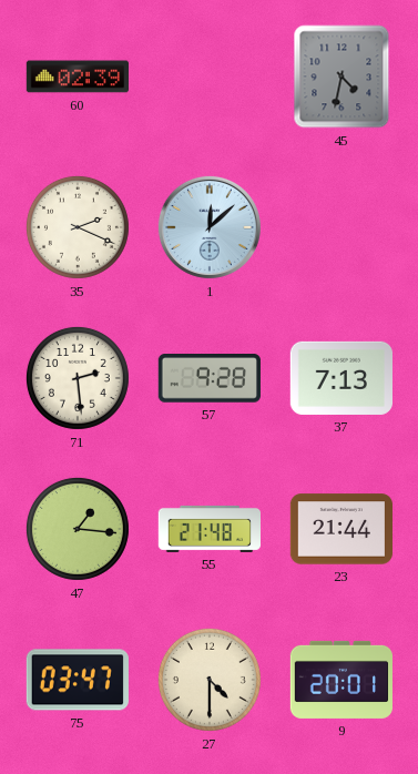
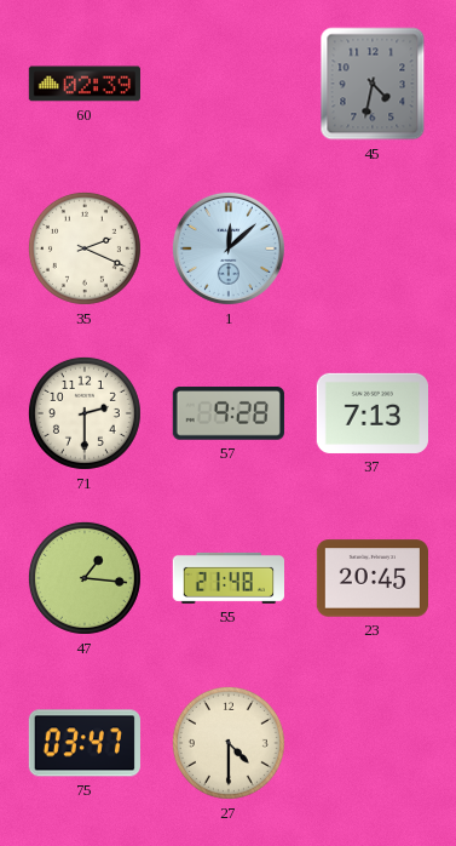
71: 2:29 -> 2:30 (85, 413)
23: 21:44 -> 20:45 (371, 578)
9: 20:01 -> none (340, 680)
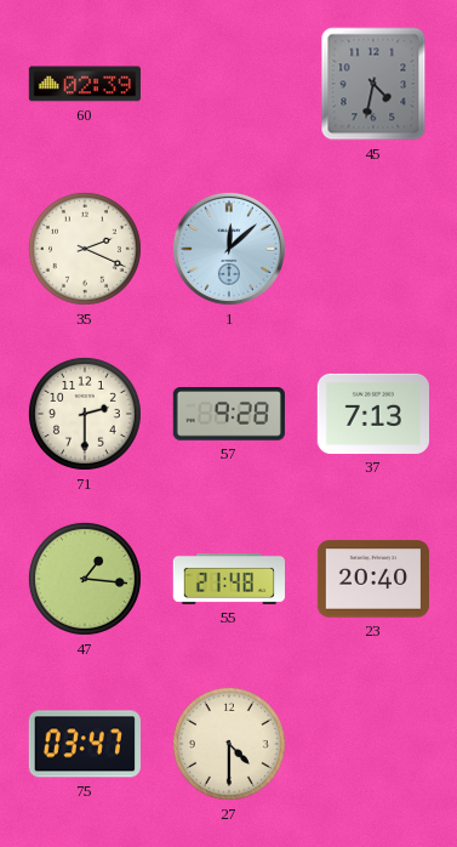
23: 20:45 -> 20:40 (372, 579)
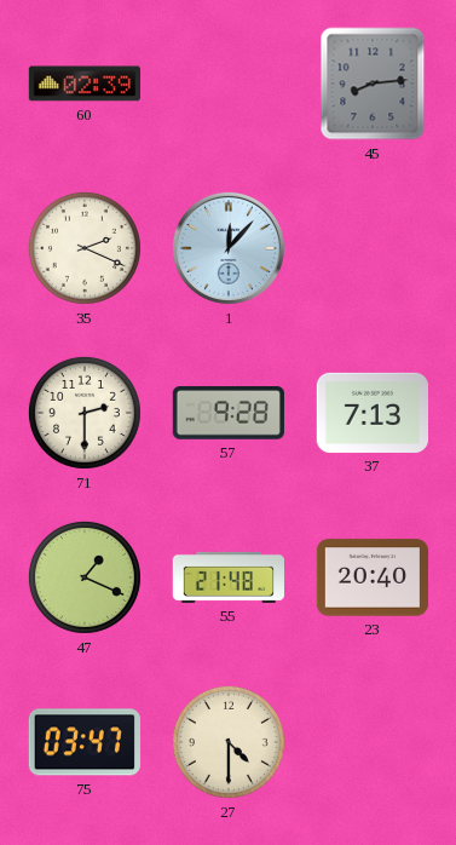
45: 4:32 -> 8:14 (373, 84)
1: 12:08 -> 12:07 (229, 248)
47: 1:16 -> 1:19 (85, 577)
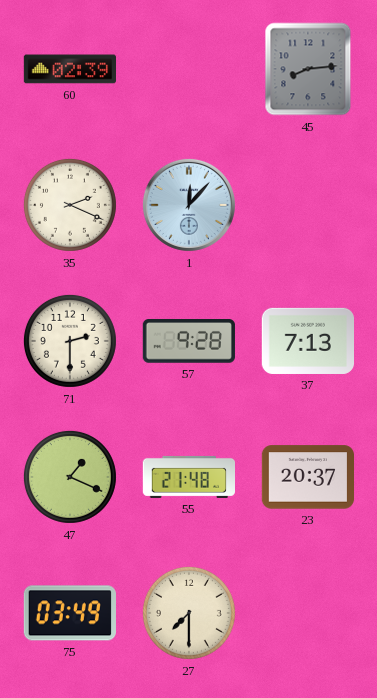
23: 20:40 -> 20:37 (307, 477)
75: 03:47 -> 03:49 (70, 613)
27: 4:30 -> 7:30 (189, 613)
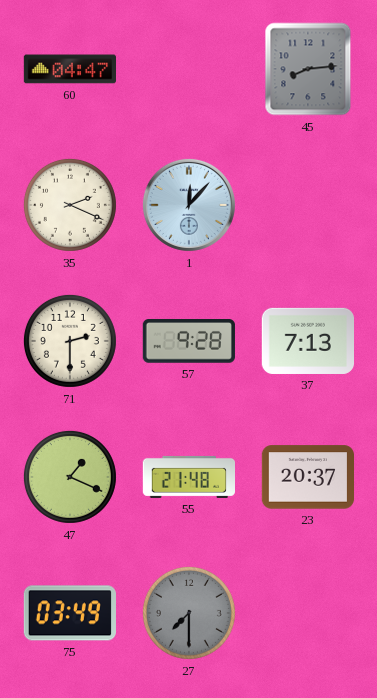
60: 02:39 -> 04:47 (69, 69)
27 dial: cream -> grey (189, 613)
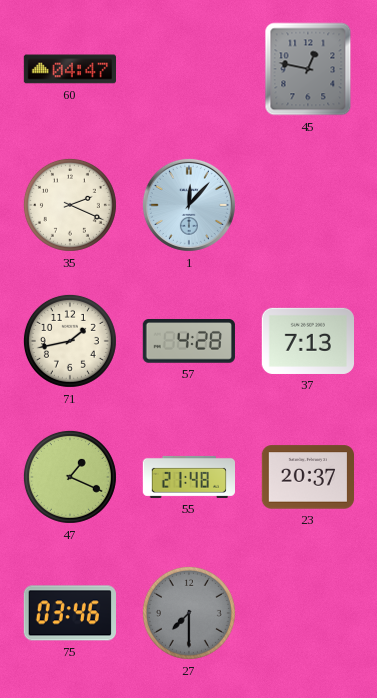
45: 8:14 -> 12:47 (308, 69)
71: 2:30 -> 1:43 (70, 341)
57: 9:28 -> 4:28 (189, 342)
75: 03:49 -> 03:46 (70, 613)
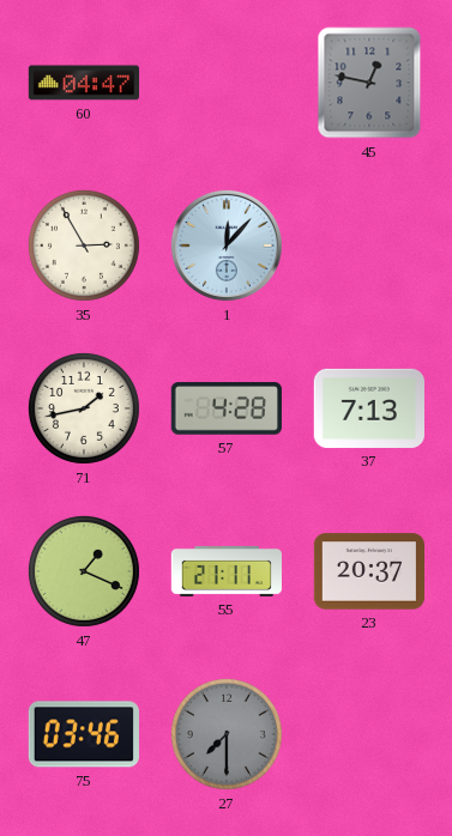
35: 2:19 -> 2:55 (84, 246)
55: 21:48 -> 21:11 (225, 571)
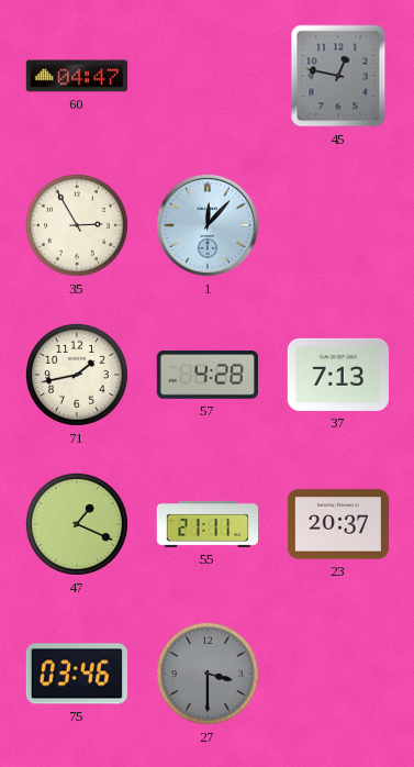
27: 7:30 -> 3:30 (208, 674)
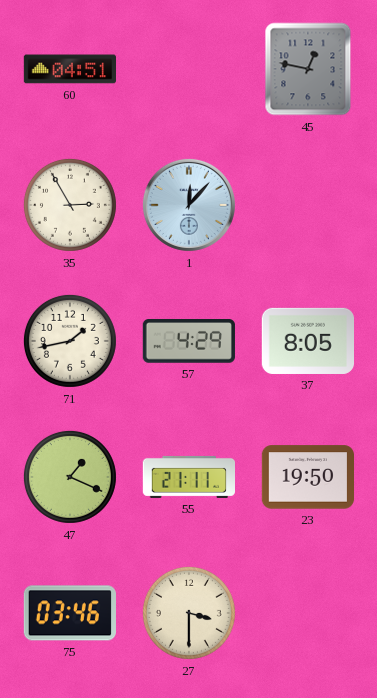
60: 04:47 -> 04:51 (69, 69)
57: 4:28 -> 4:29 (189, 342)
37: 7:13 -> 8:05 (307, 341)
23: 20:37 -> 19:50 (307, 477)
27 dial: grey -> cream (189, 613)
